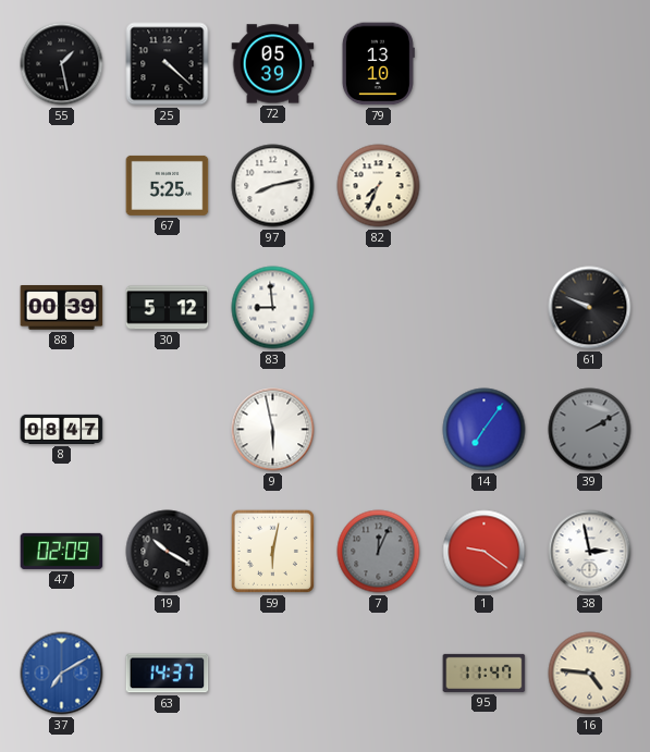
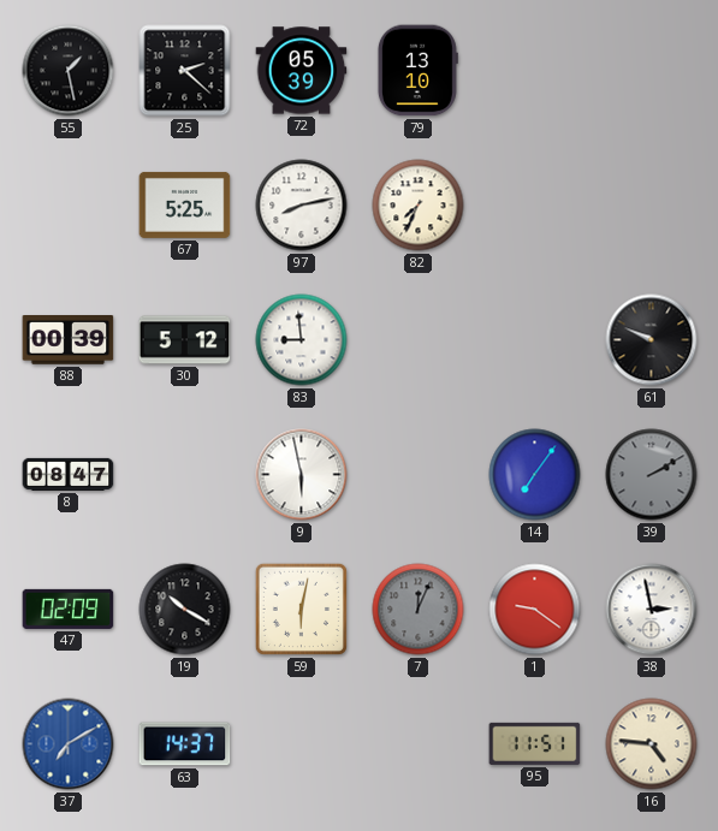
25: 4:22 -> 2:22 (185, 71)
95: 11:47 -> 11:51 (535, 743)
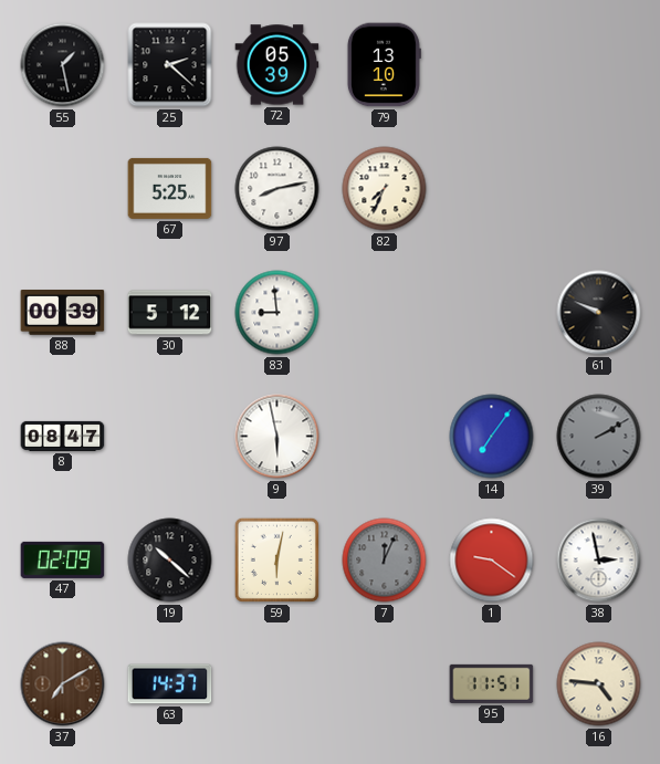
19: 10:20 -> 10:22 (170, 561)
37 dial: blue -> brown (63, 684)
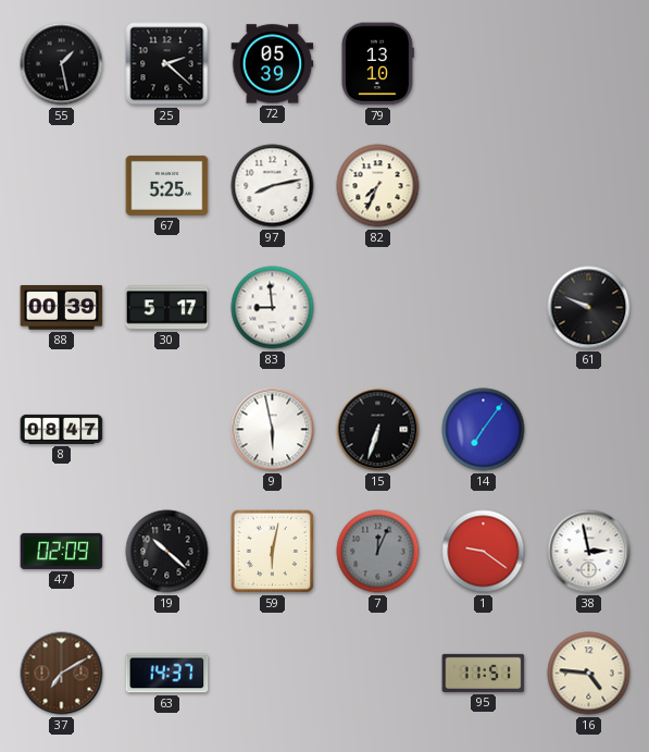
30: 5:12 -> 5:17 (167, 308)
15: none -> 6:33 (378, 430)
39: 2:10 -> none (599, 437)
